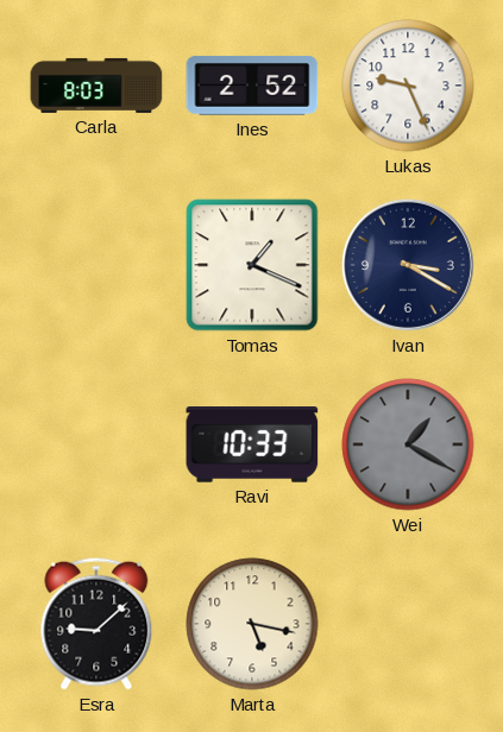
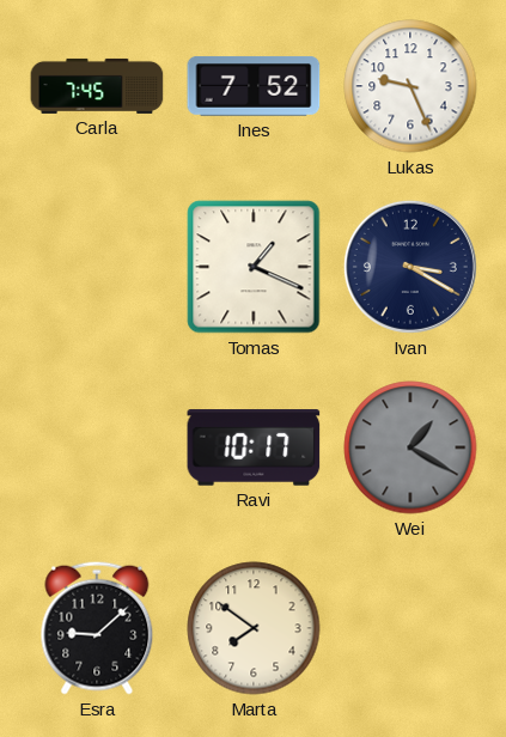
Carla: 8:03 -> 7:45 (97, 86)
Ines: 2:52 -> 7:52 (254, 86)
Ravi: 10:33 -> 10:17 (254, 449)
Marta: 5:17 -> 7:51 (254, 628)
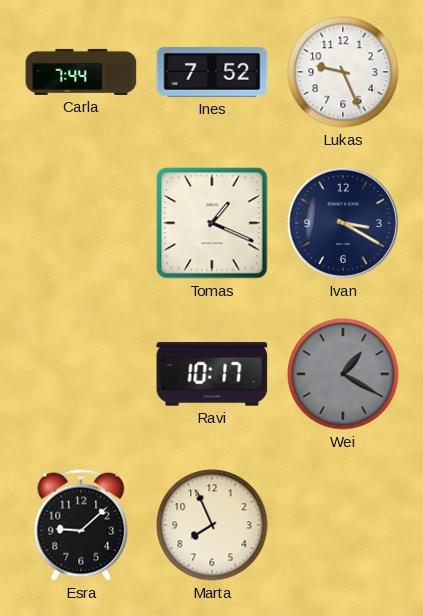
Carla: 7:45 -> 7:44 (81, 72)
Marta: 7:51 -> 7:56 (212, 525)
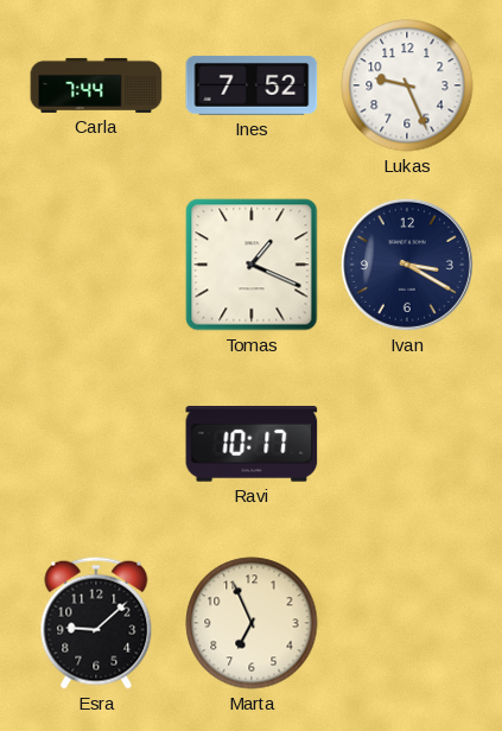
Wei: 1:20 -> none (343, 374)
Marta: 7:56 -> 6:56 (252, 623)
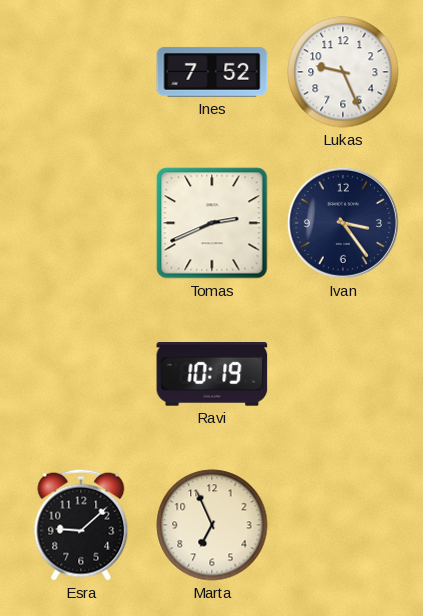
Carla: 7:44 -> none (96, 85)
Tomas: 1:19 -> 2:41 (212, 223)
Ivan: 3:20 -> 3:24 (343, 223)
Ravi: 10:17 -> 10:19 (212, 375)
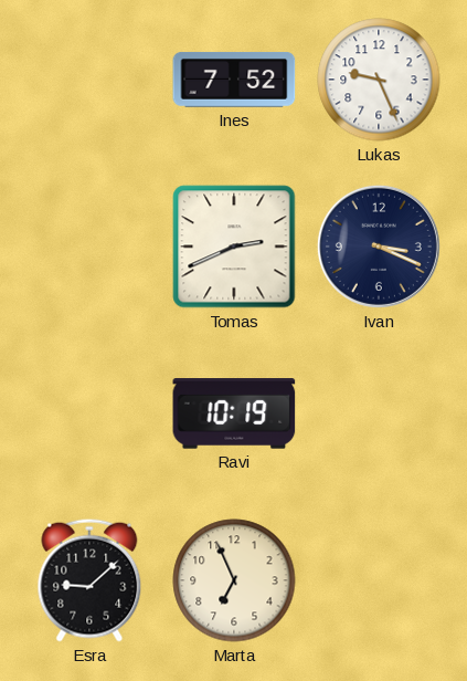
Ivan: 3:24 -> 3:19 (379, 247)
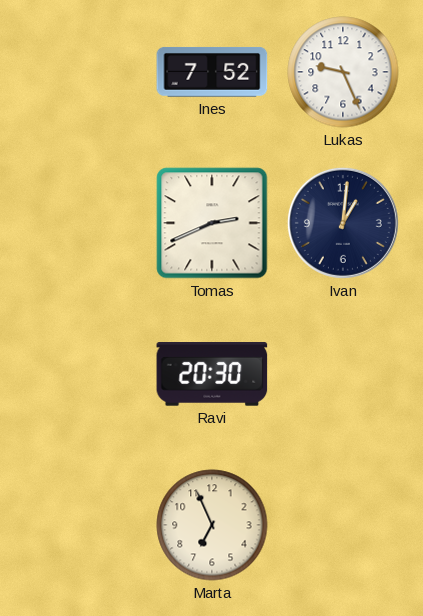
Ivan: 3:19 -> 1:01 (343, 223)
Ravi: 10:19 -> 20:30 (212, 375)
Esra: 9:08 -> none (89, 580)
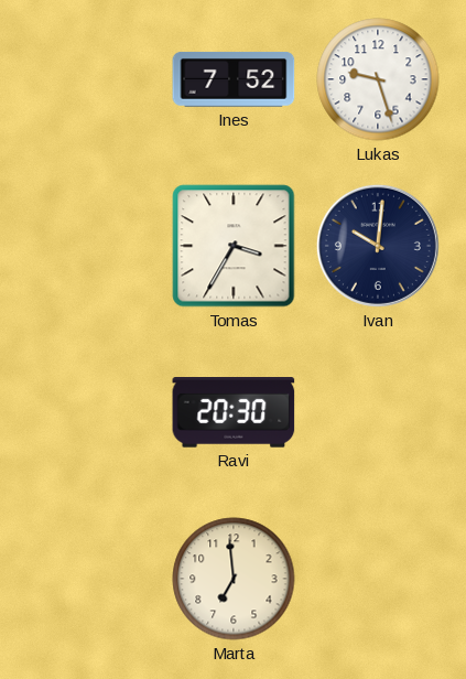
Lukas: 9:26 -> 9:27 (378, 79)
Tomas: 2:41 -> 3:35 (234, 246)
Ivan: 1:01 -> 10:01 (378, 246)
Marta: 6:56 -> 6:59 (234, 579)
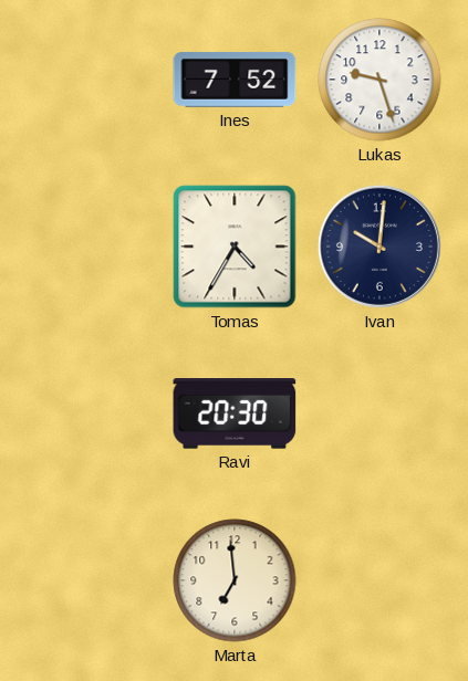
Tomas: 3:35 -> 4:35 (235, 247)
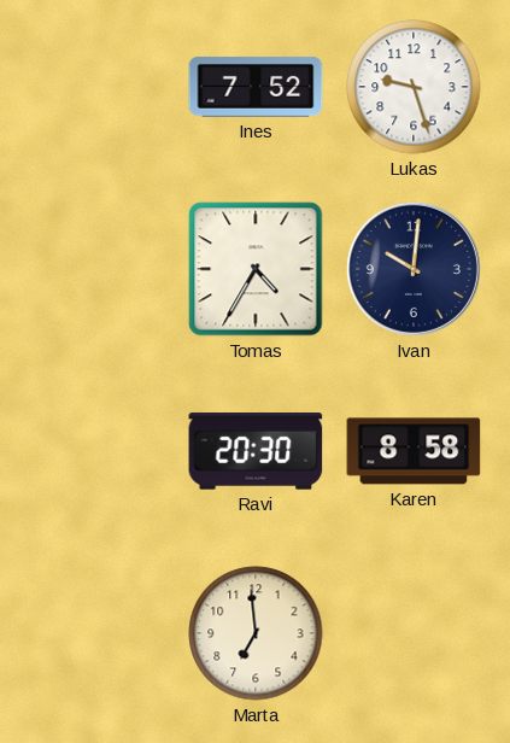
Karen: none -> 8:58 (414, 451)
